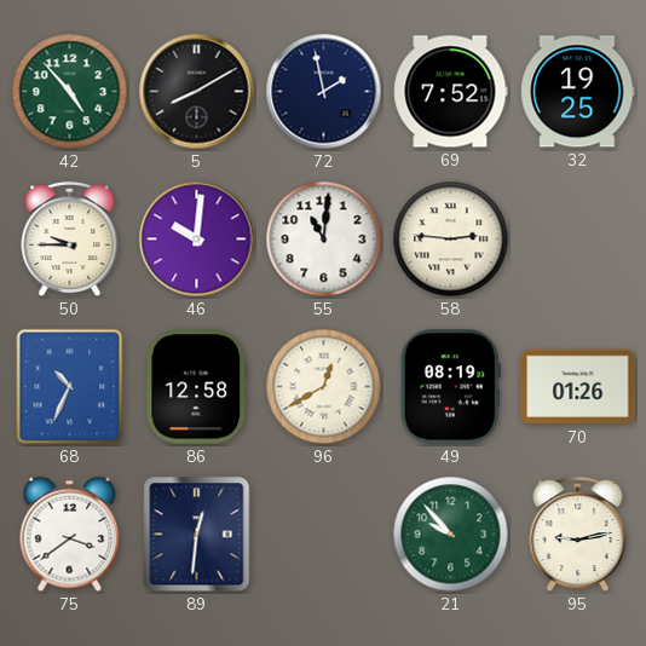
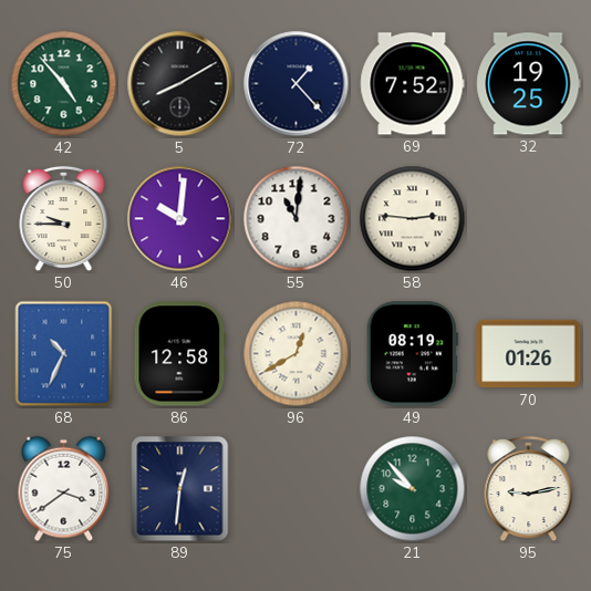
72: 1:58 -> 1:23 (297, 84)
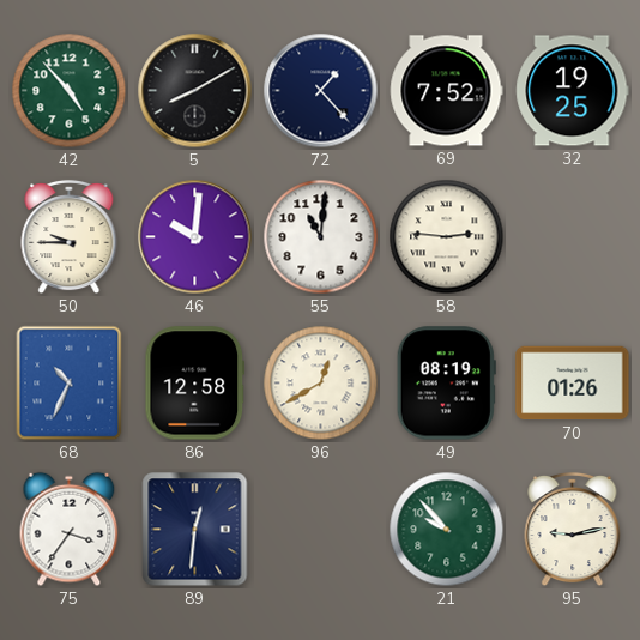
75: 3:39 -> 3:36 (70, 530)
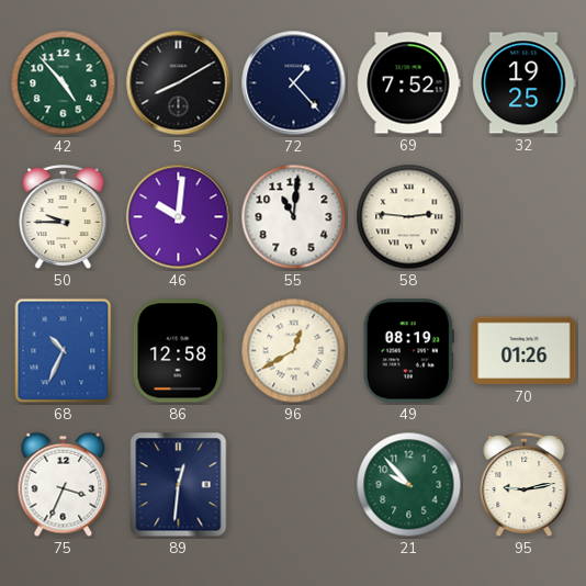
75: 3:36 -> 3:34 (64, 485)
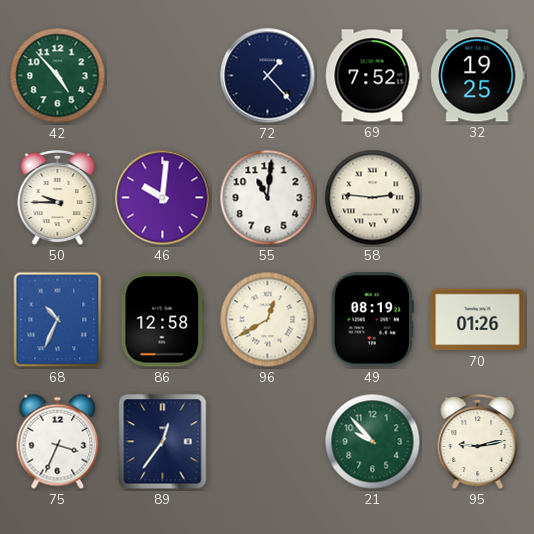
5: 8:10 -> none (179, 83)
89: 12:31 -> 12:36 (163, 442)
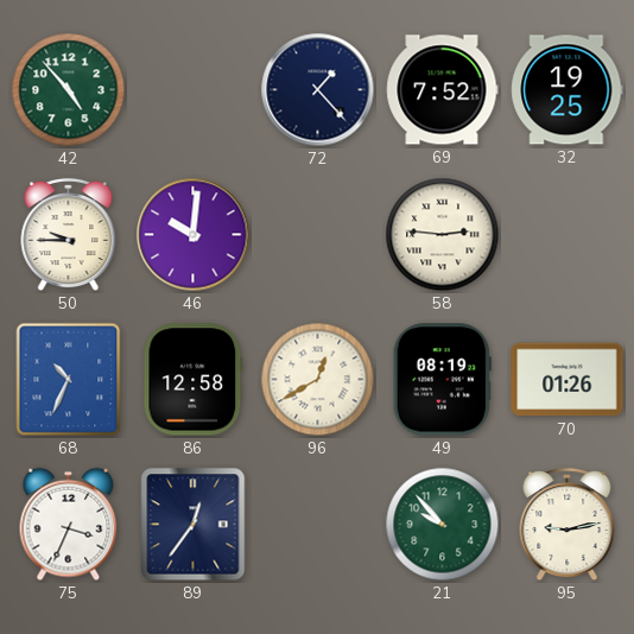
55: 11:01 -> none (268, 198)
